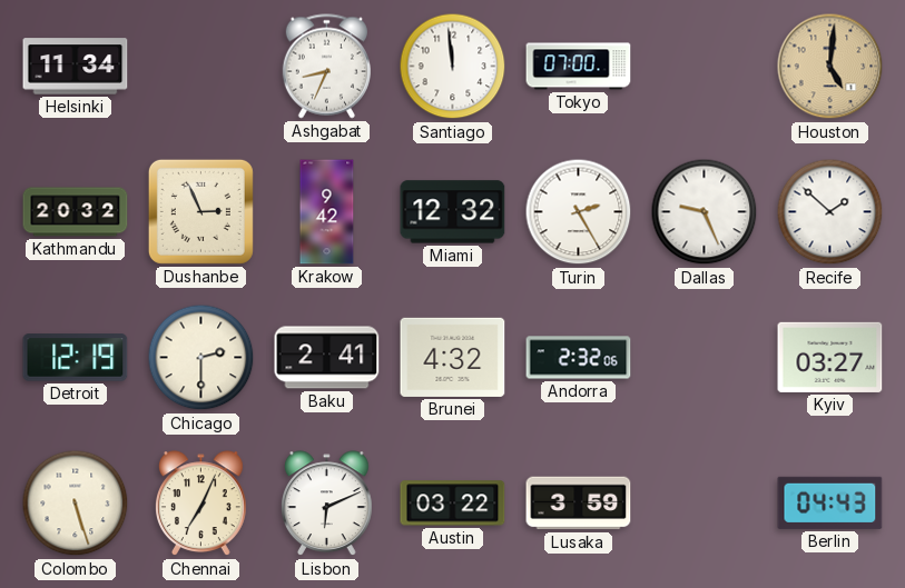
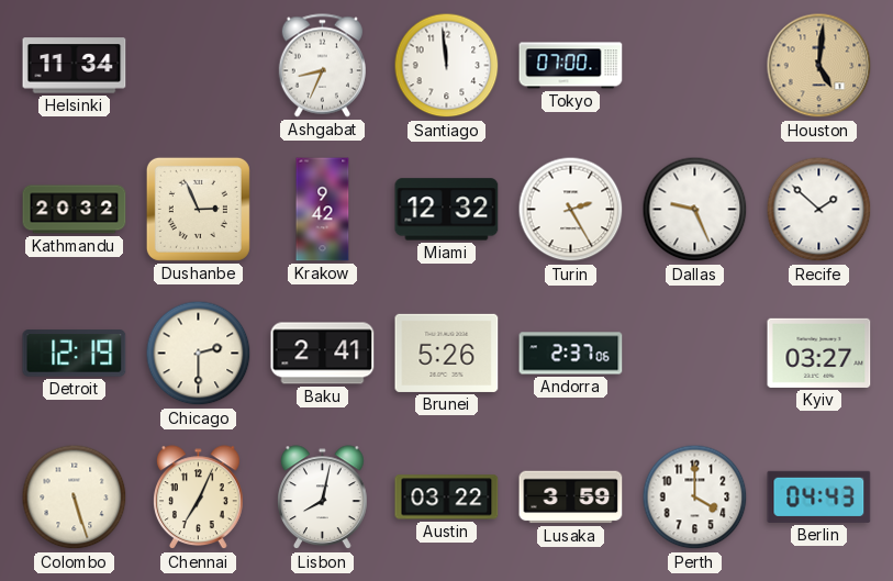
Brunei: 4:32 -> 5:26 (447, 353)
Andorra: 2:32 -> 2:37 (571, 354)
Lisbon: 6:11 -> 8:02 (323, 498)
Perth: none -> 4:00 (695, 498)
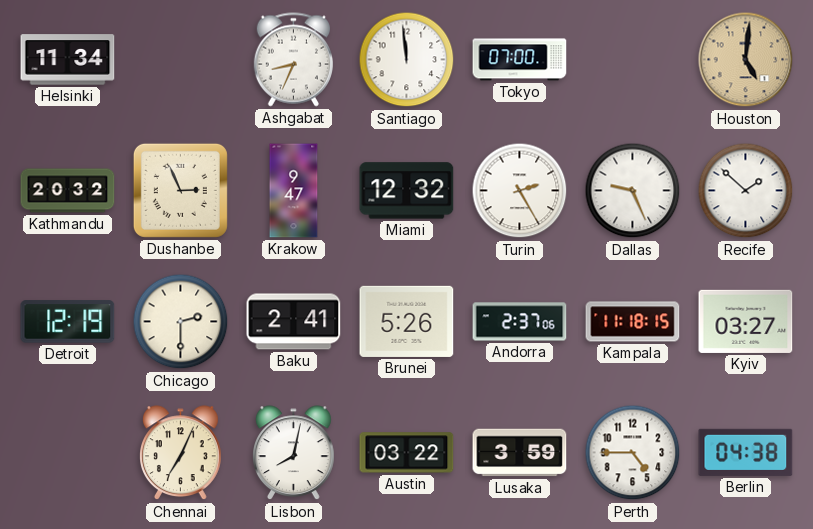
Krakow: 9:42 -> 9:47 (294, 191)
Kampala: none -> 11:18 (633, 322)
Colombo: 5:27 -> none (75, 498)
Perth: 4:00 -> 4:45 (633, 453)
Berlin: 04:43 -> 04:38 (746, 452)
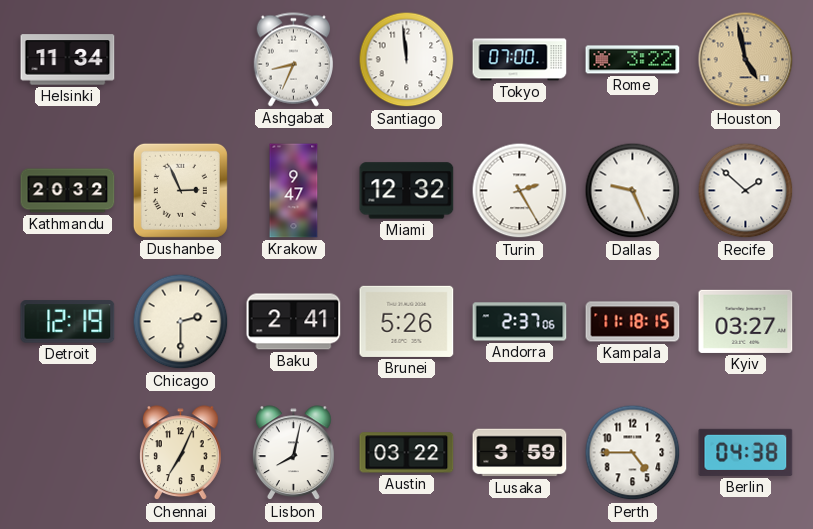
Rome: none -> 3:22 (633, 60)
Houston: 5:01 -> 4:58 (746, 60)
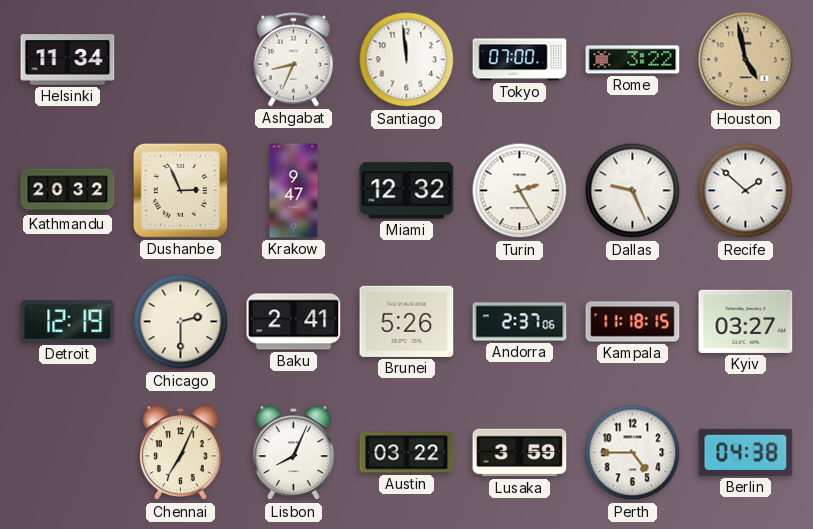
Lisbon: 8:02 -> 8:04 (294, 453)
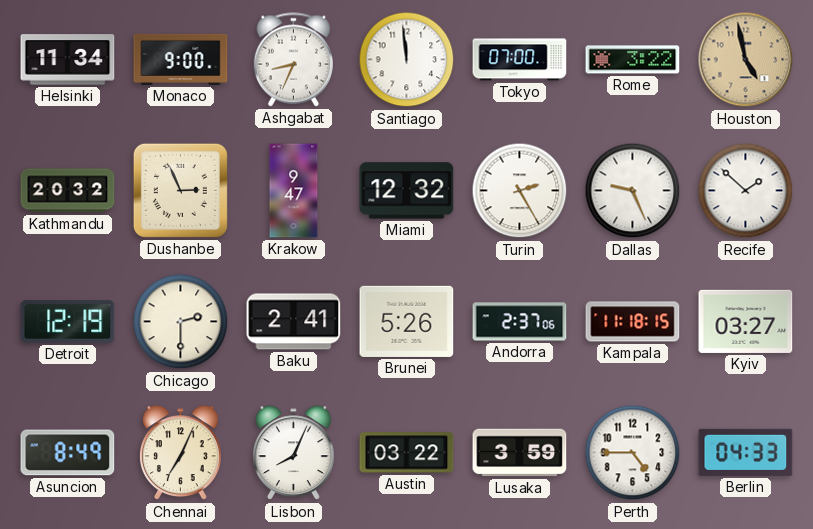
Monaco: none -> 9:00 (181, 59)
Asuncion: none -> 8:49 (68, 453)
Berlin: 04:38 -> 04:33 (746, 452)
